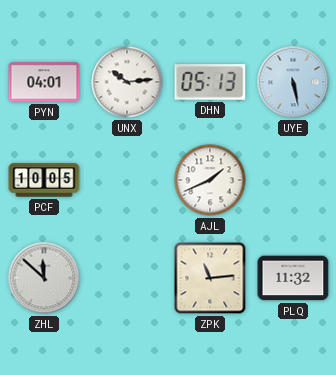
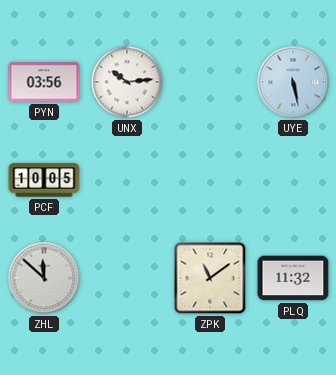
PYN: 04:01 -> 03:56 (44, 82)
DHN: 05:13 -> none (210, 82)
AJL: 1:41 -> none (210, 180)
ZPK: 11:14 -> 11:09 (210, 278)
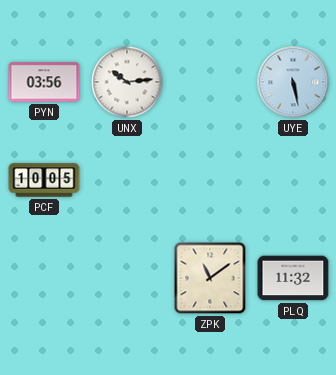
ZHL: 11:52 -> none (44, 278)
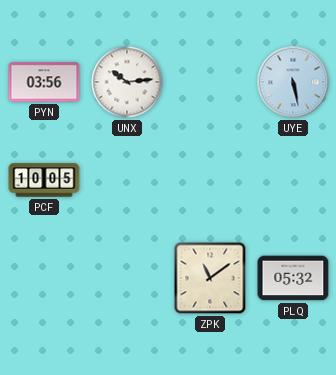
PLQ: 11:32 -> 05:32 (293, 278)
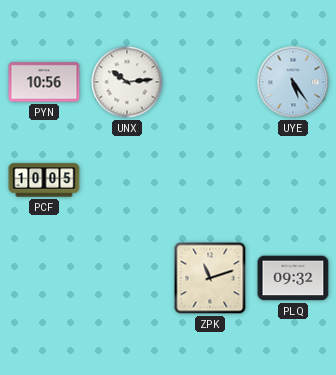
PYN: 03:56 -> 10:56 (44, 82)
UYE: 5:28 -> 5:24 (293, 82)
ZPK: 11:09 -> 11:12 (210, 278)
PLQ: 05:32 -> 09:32 (293, 278)
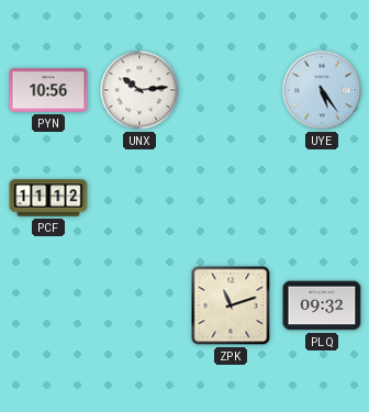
PCF: 10:05 -> 11:12 (48, 198)
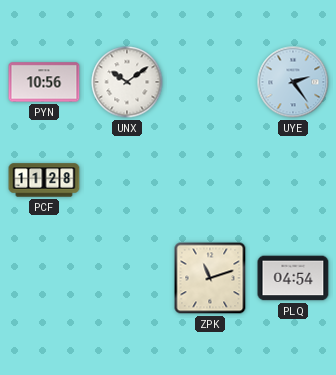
UNX: 10:14 -> 10:09 (127, 82)
UYE: 5:24 -> 2:24 (293, 82)
PCF: 11:12 -> 11:28 (44, 180)
PLQ: 09:32 -> 04:54 (293, 278)
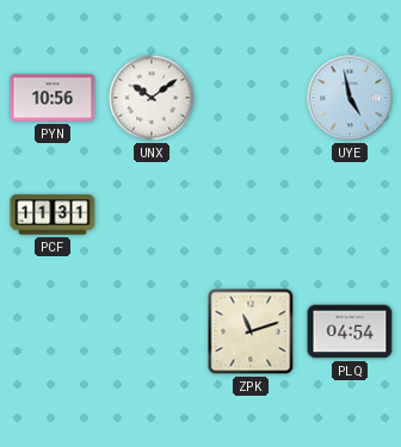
UYE: 2:24 -> 4:58 (350, 98)
PCF: 11:28 -> 11:31 (53, 215)
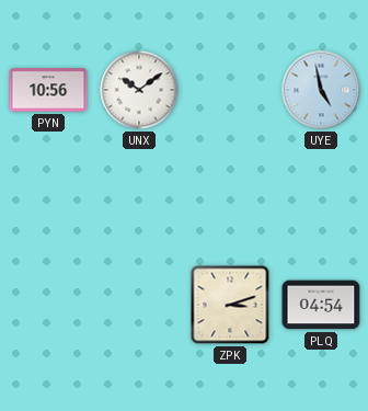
PCF: 11:31 -> none (53, 215)
ZPK: 11:12 -> 3:12 (230, 305)
